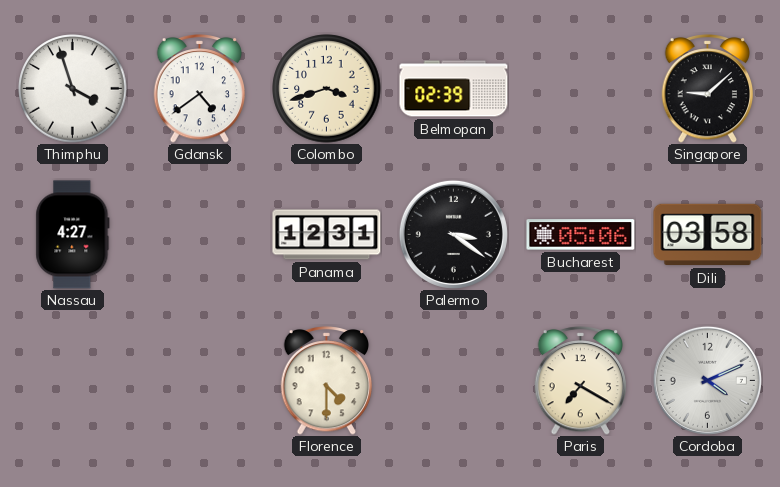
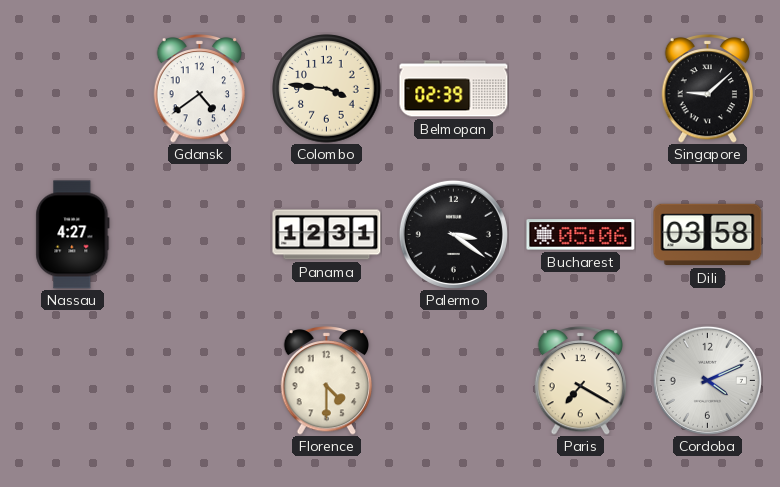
Thimphu: 3:57 -> none (73, 89)
Colombo: 3:42 -> 3:46 (327, 89)
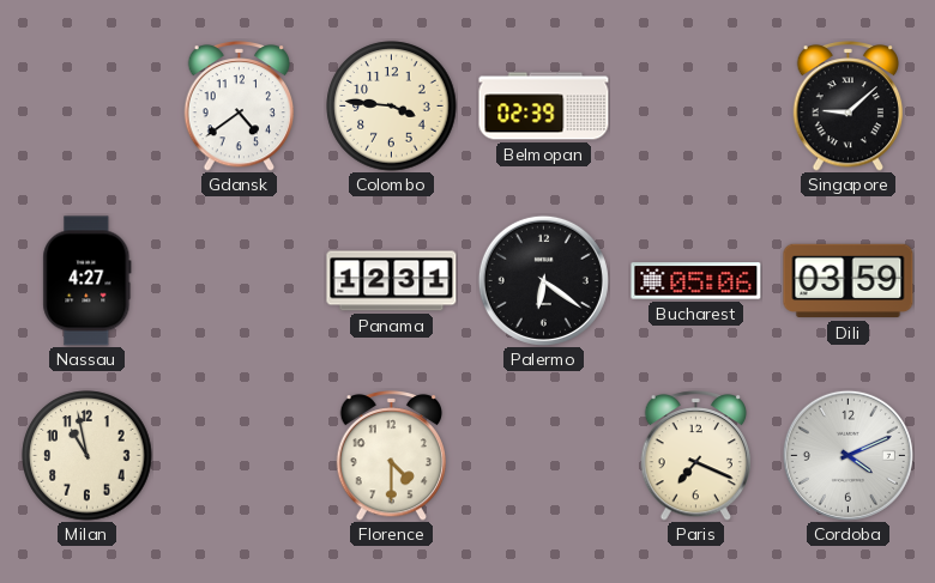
Palermo: 3:21 -> 6:21 (543, 280)
Dili: 03:58 -> 03:59 (849, 281)
Milan: none -> 10:58 (88, 456)
Paris: 7:20 -> 7:19 (696, 456)
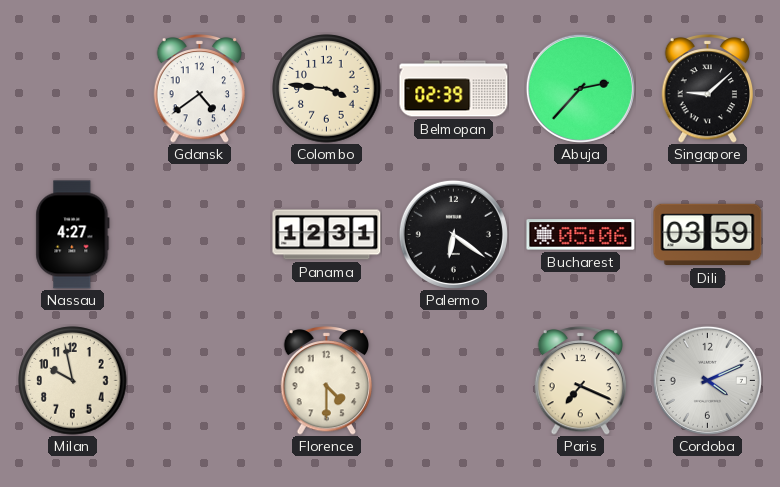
Abuja: none -> 2:37 (580, 88)
Milan: 10:58 -> 9:58 (73, 381)
